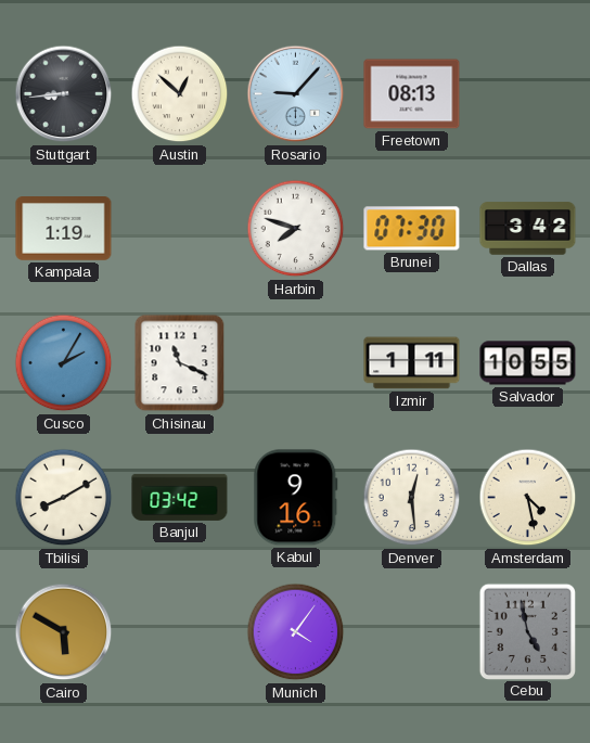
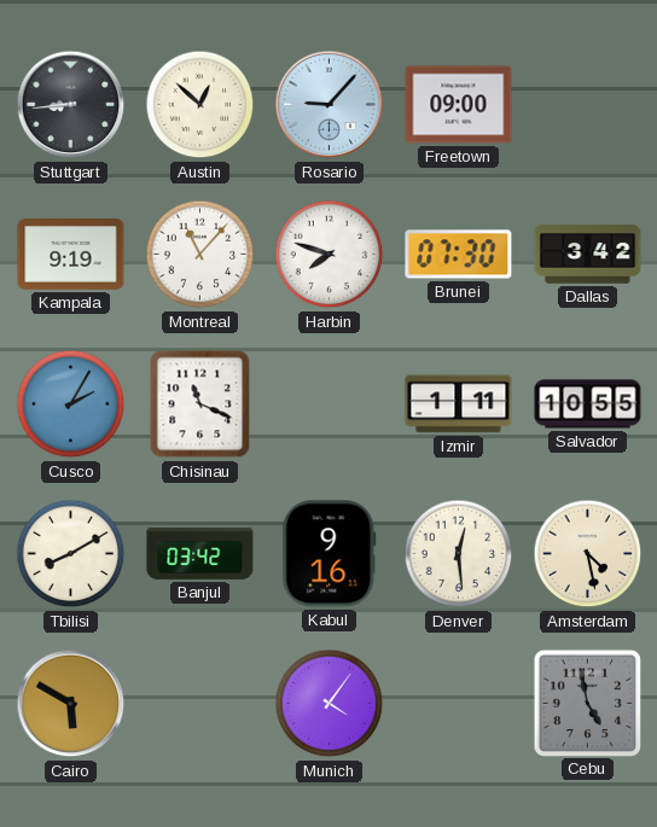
Freetown: 08:13 -> 09:00 (459, 105)
Kampala: 1:19 -> 9:19 (71, 255)
Montreal: none -> 11:07 (200, 255)
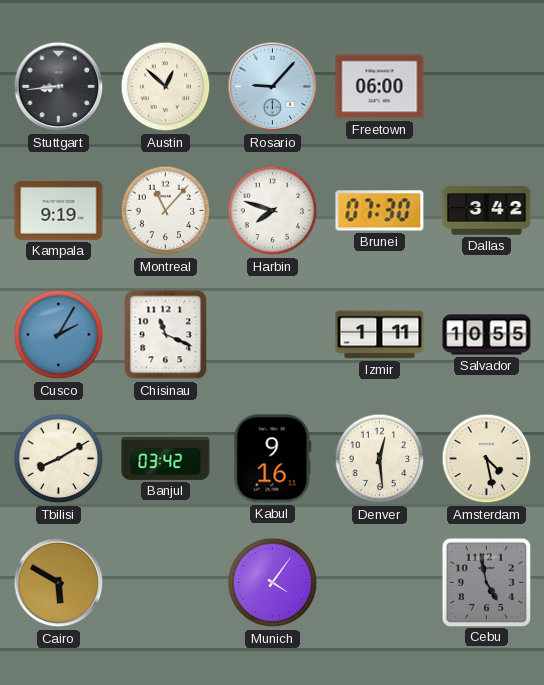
Freetown: 09:00 -> 06:00 (380, 87)
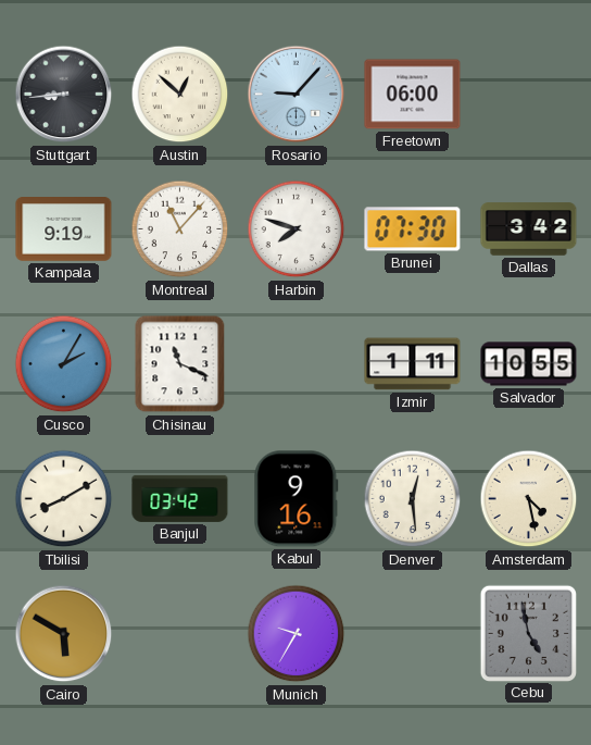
Munich: 4:06 -> 9:35 (297, 634)
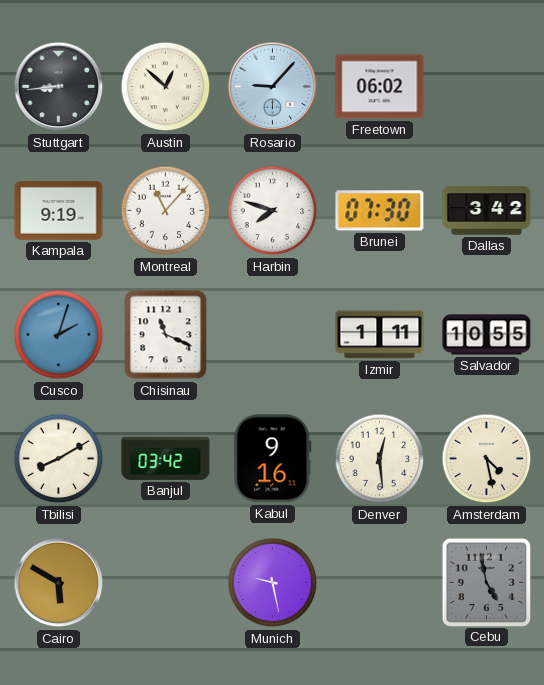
Freetown: 06:00 -> 06:02 (380, 87)
Cusco: 2:05 -> 2:03 (59, 335)
Munich: 9:35 -> 9:28 (273, 583)
